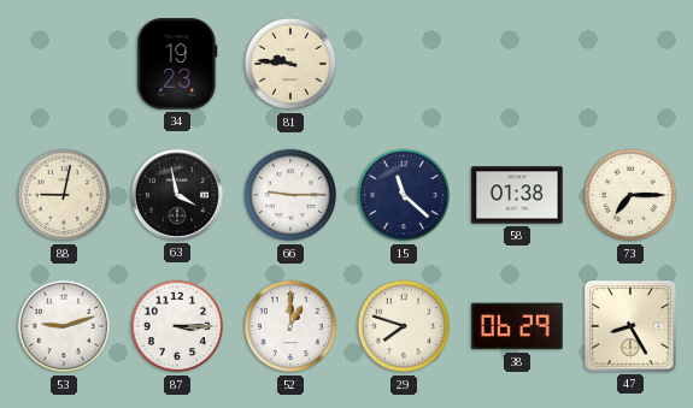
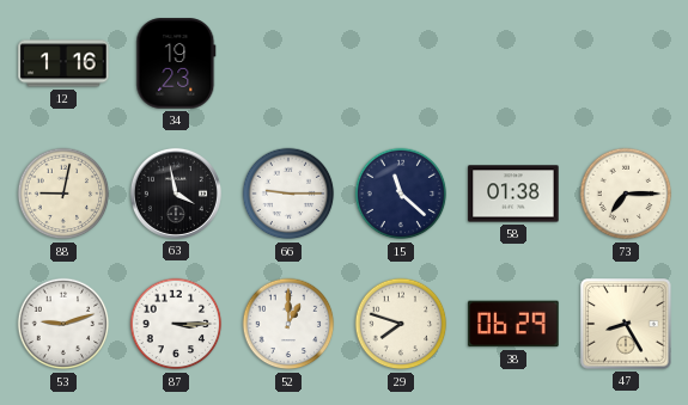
12: none -> 1:16 (63, 63)
81: 9:46 -> none (290, 64)
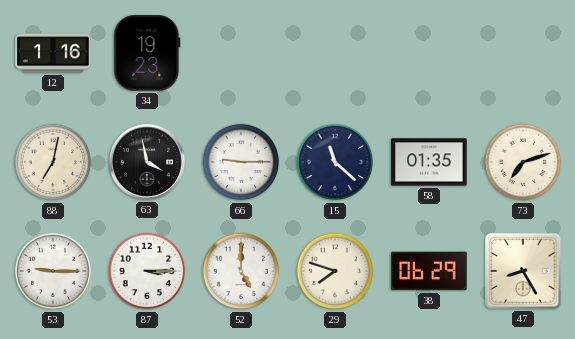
88: 9:02 -> 7:02 (53, 162)
58: 01:38 -> 01:35 (429, 162)
73: 7:15 -> 7:12 (523, 162)
53: 9:12 -> 9:15 (53, 271)
52: 1:00 -> 5:00 (241, 271)
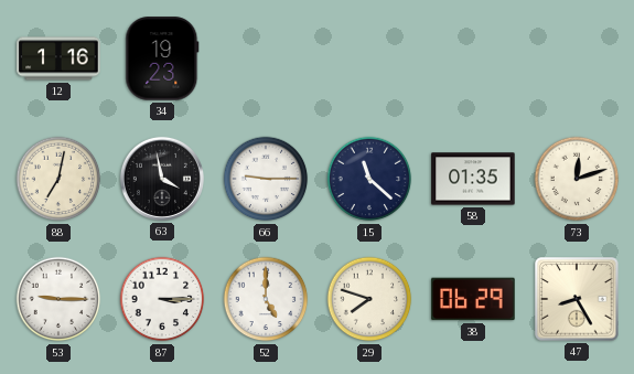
73: 7:12 -> 12:12 (577, 179)
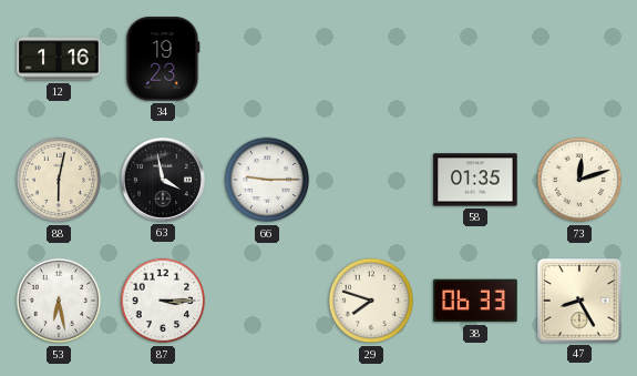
88: 7:02 -> 6:02 (59, 180)
15: 11:22 -> none (369, 179)
53: 9:15 -> 6:28 (59, 301)
52: 5:00 -> none (266, 299)
38: 06:29 -> 06:33 (475, 301)
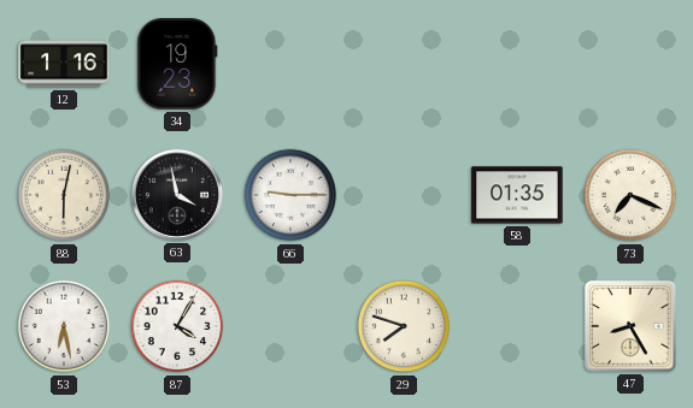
73: 12:12 -> 7:19 (630, 195)
87: 3:15 -> 4:05 (177, 326)
38: 06:33 -> none (475, 301)
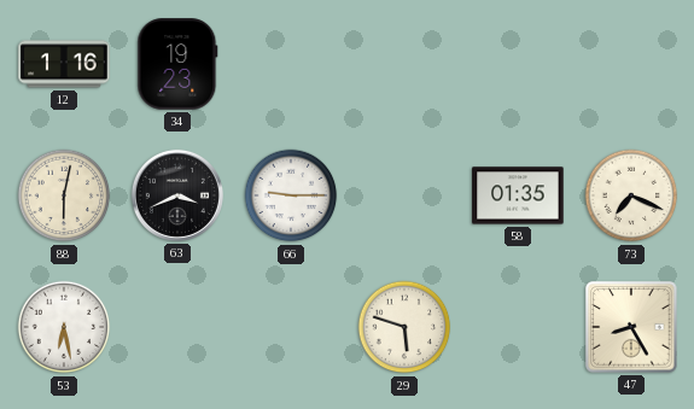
63: 3:58 -> 3:41 (177, 195)
87: 4:05 -> none (177, 326)
29: 7:48 -> 5:48 (404, 327)
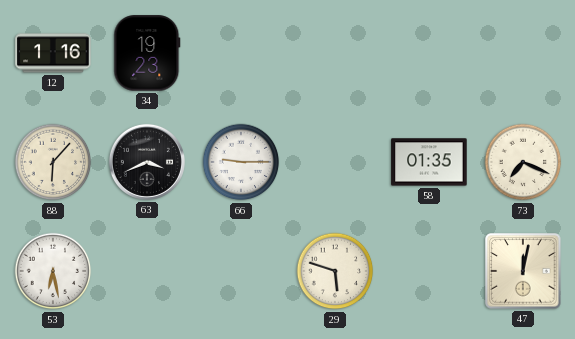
88: 6:02 -> 6:07 (53, 162)
47: 8:25 -> 12:02 (523, 271)
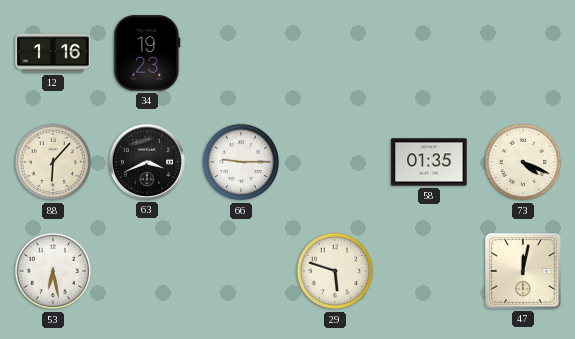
73: 7:19 -> 4:19 (523, 162)
